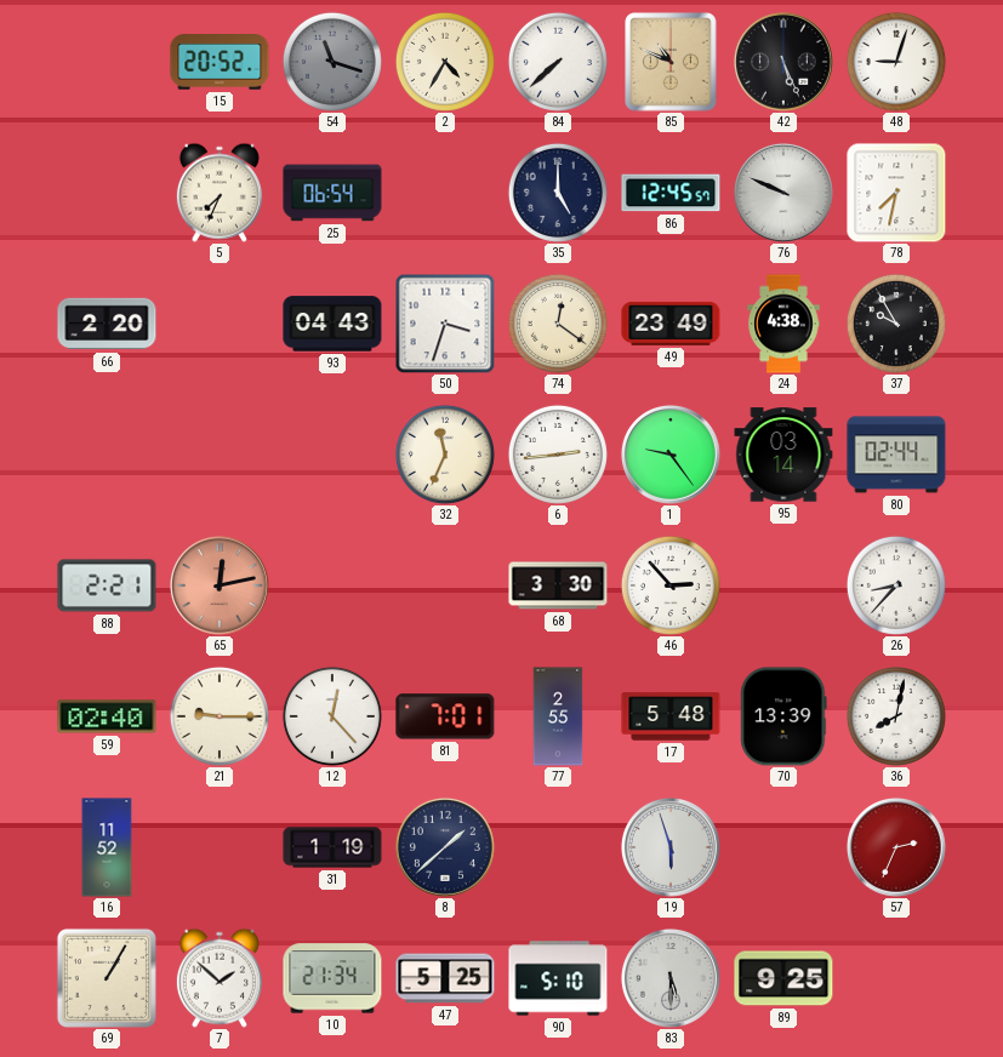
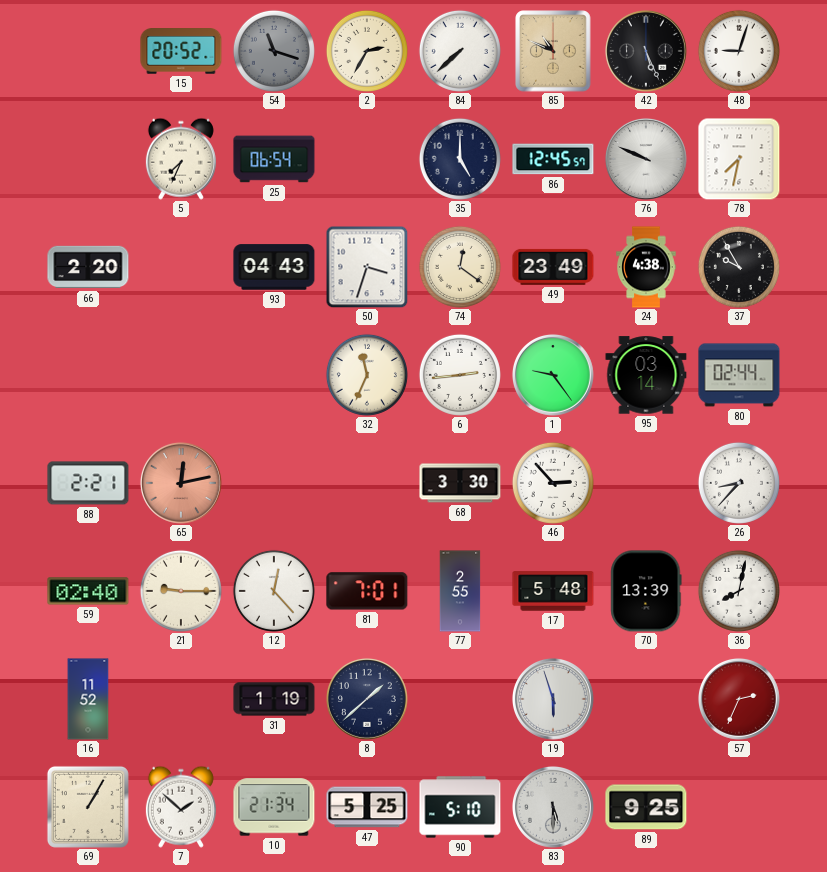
2: 4:35 -> 2:35 (367, 51)
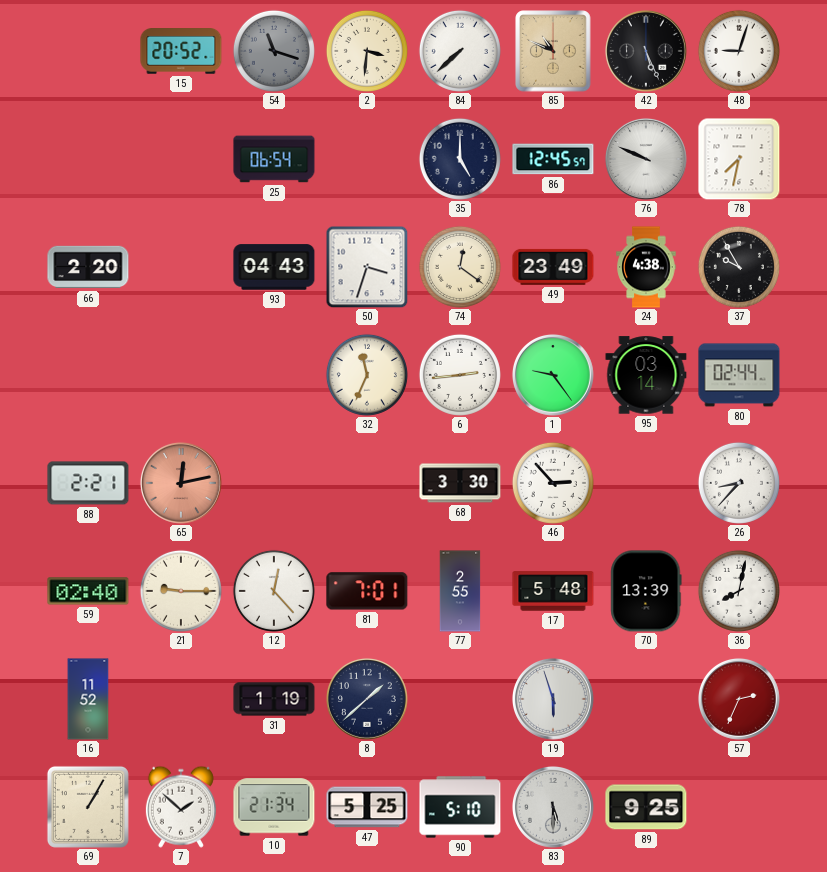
2: 2:35 -> 3:31 (367, 51)
5: 7:34 -> none (181, 159)
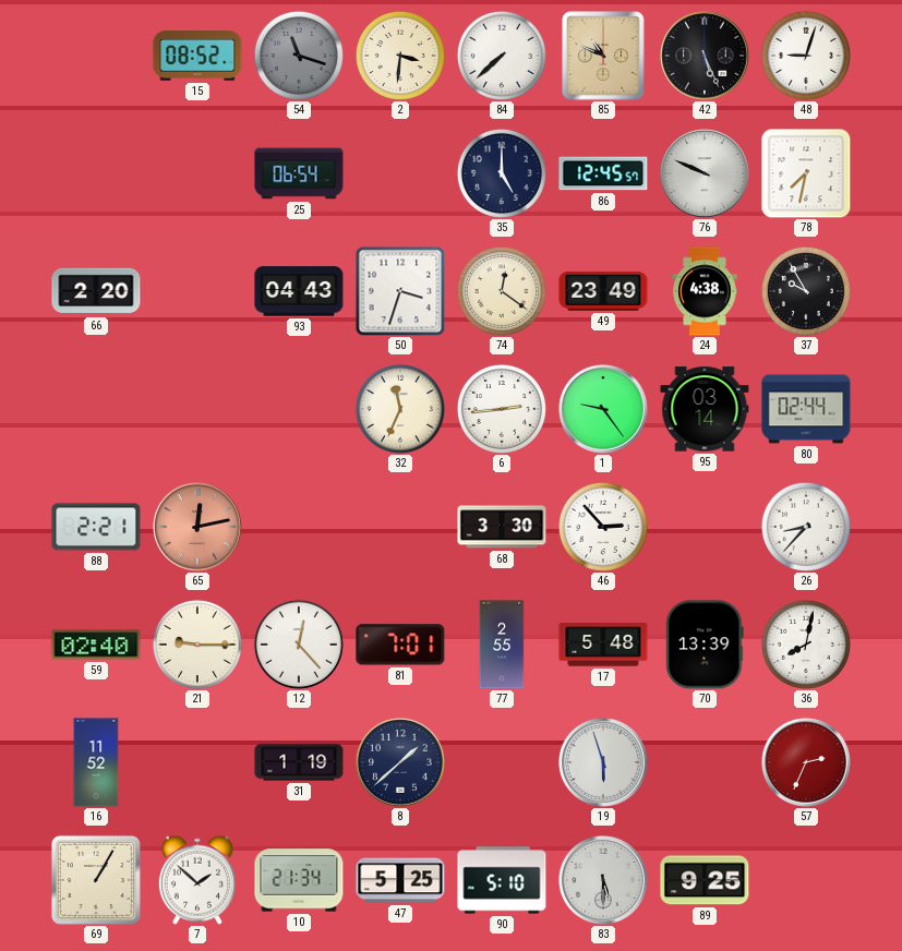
15: 20:52 -> 08:52 (197, 57)
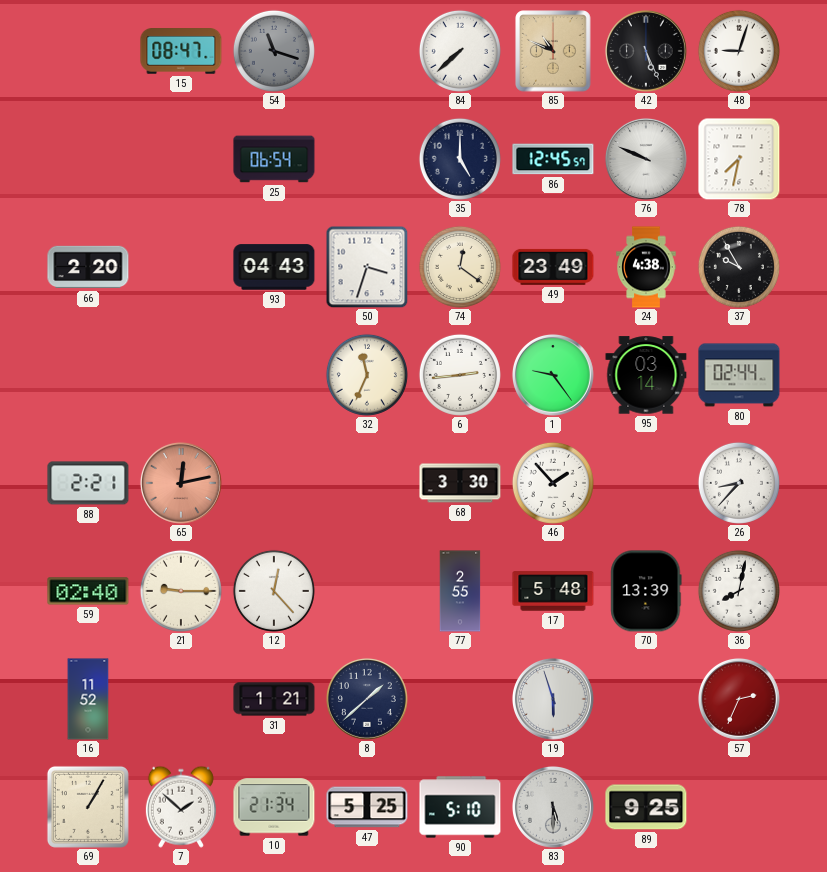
15: 08:52 -> 08:47 (181, 52)
2: 3:31 -> none (400, 56)
46: 2:53 -> 1:53 (553, 483)
81: 7:01 -> none (400, 645)
31: 1:19 -> 1:21 (274, 699)
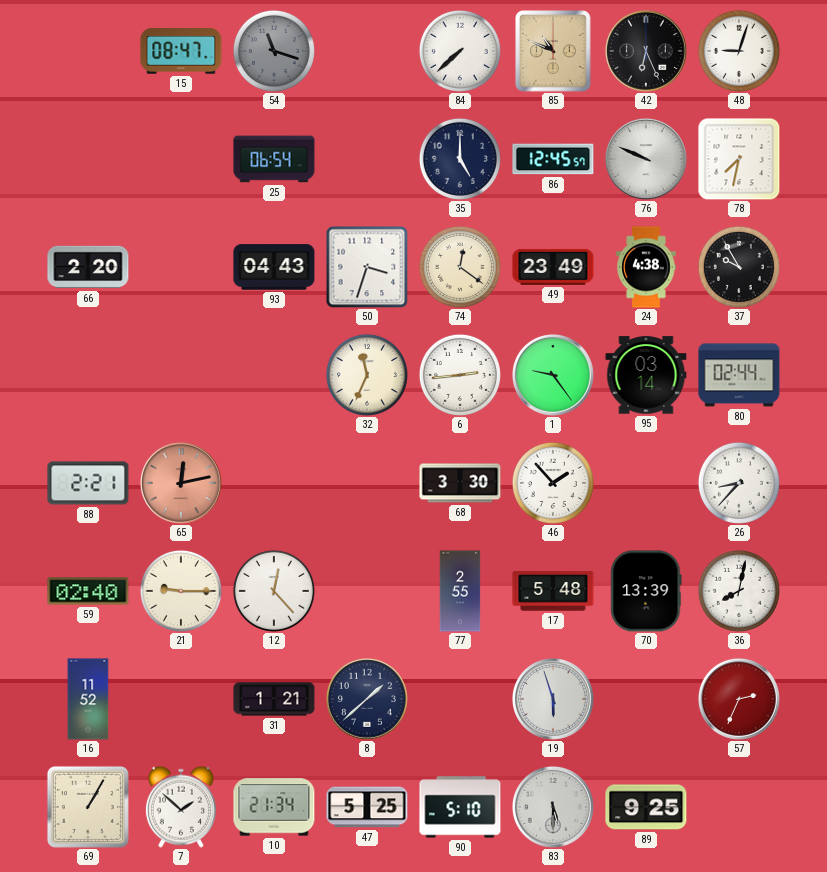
42: 5:26 -> 6:26 (646, 51)
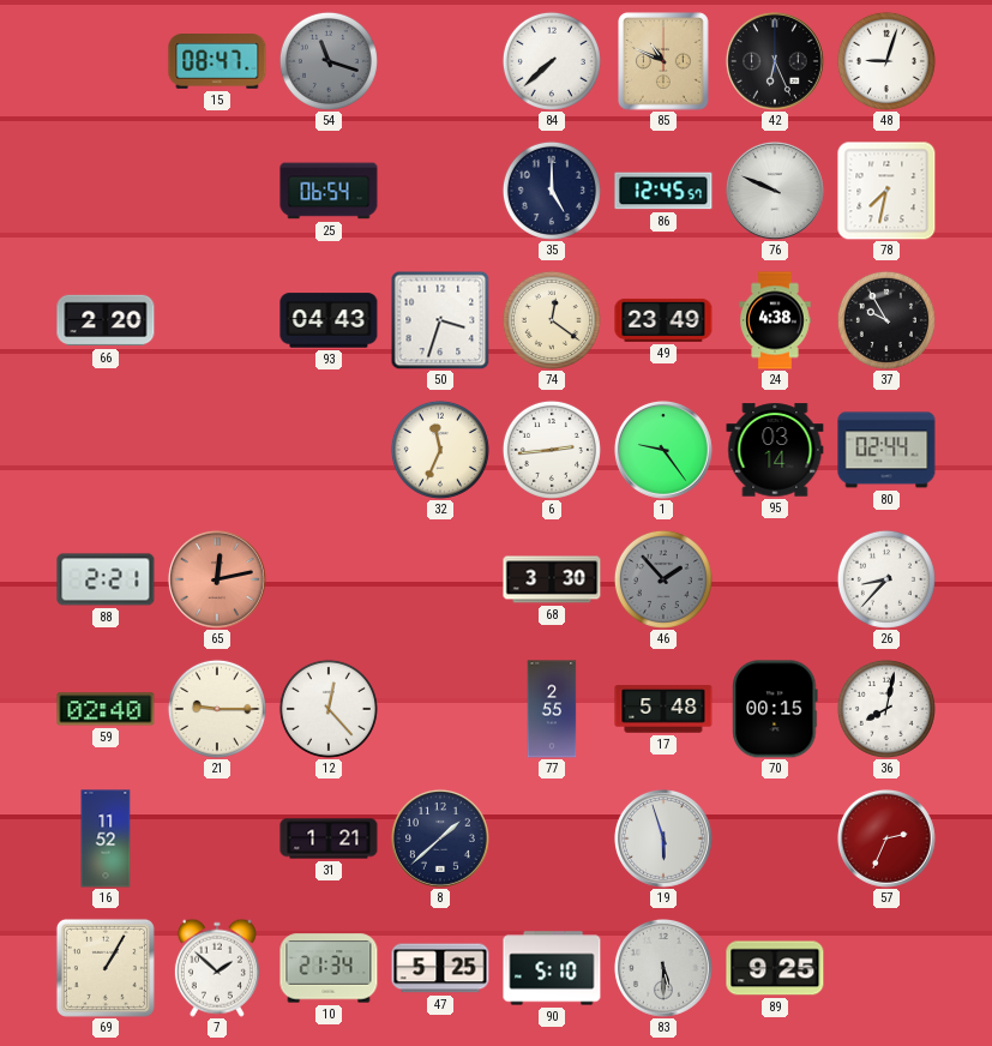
46 dial: white -> grey (663, 579)
70: 13:39 -> 00:15 (775, 709)
